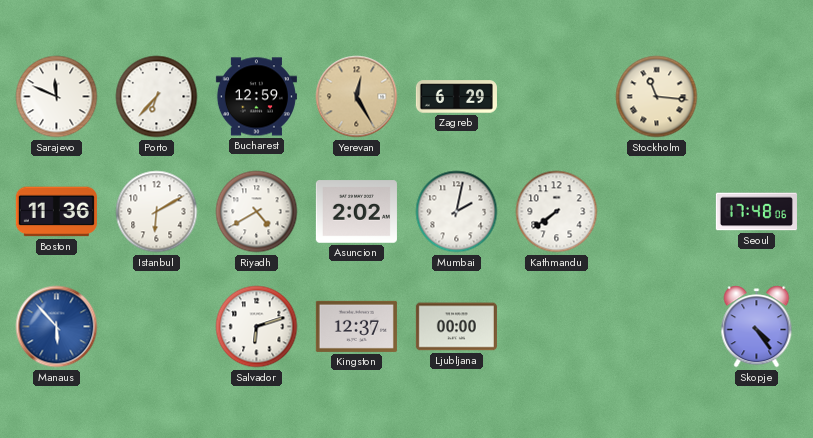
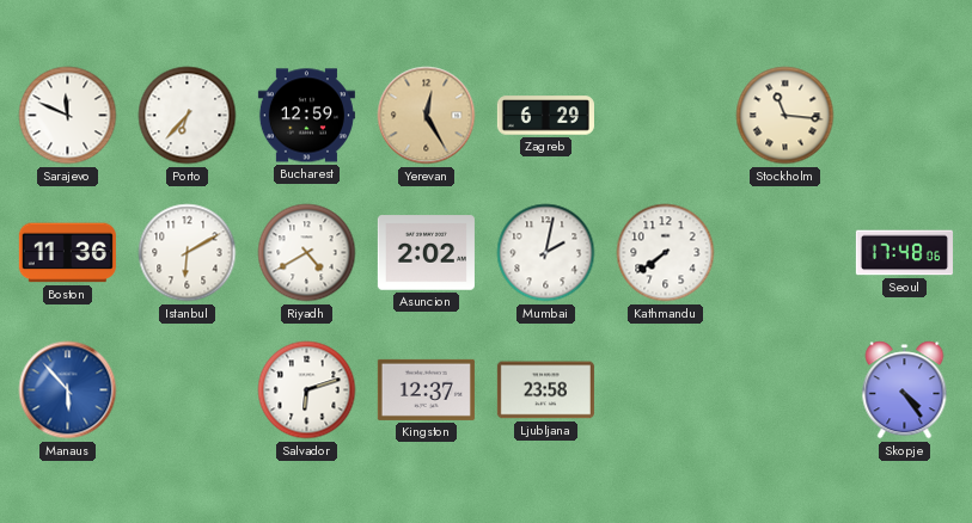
Ljubljana: 00:00 -> 23:58 (545, 390)
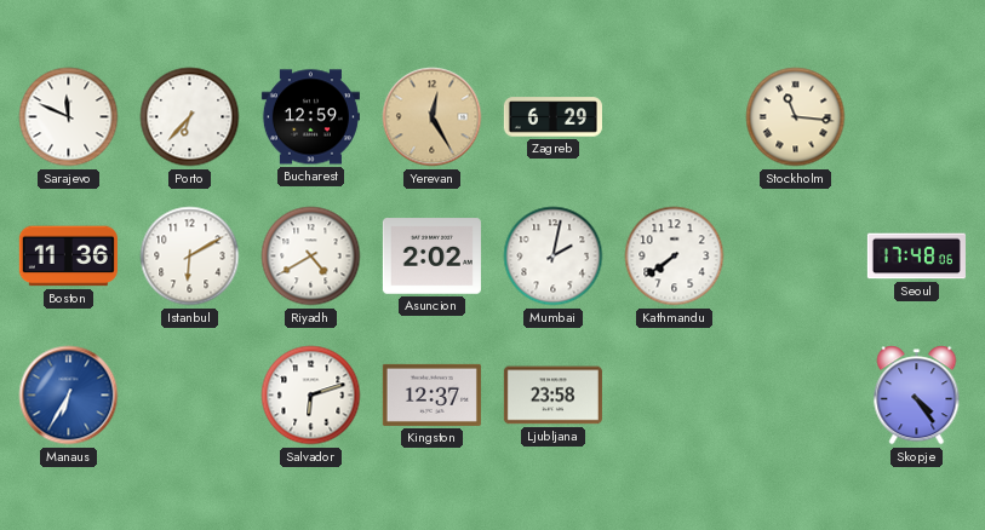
Manaus: 5:53 -> 6:35 (69, 396)
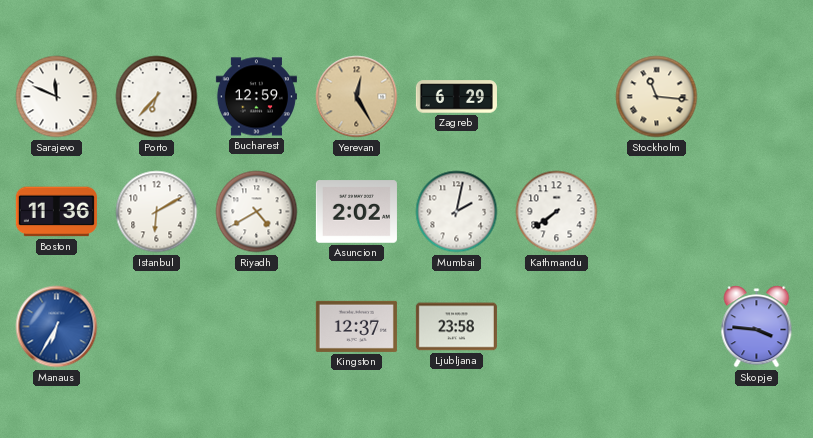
Seoul: 17:48 -> none (916, 257)
Salvador: 6:12 -> none (311, 396)
Skopje: 4:24 -> 3:46 (757, 327)
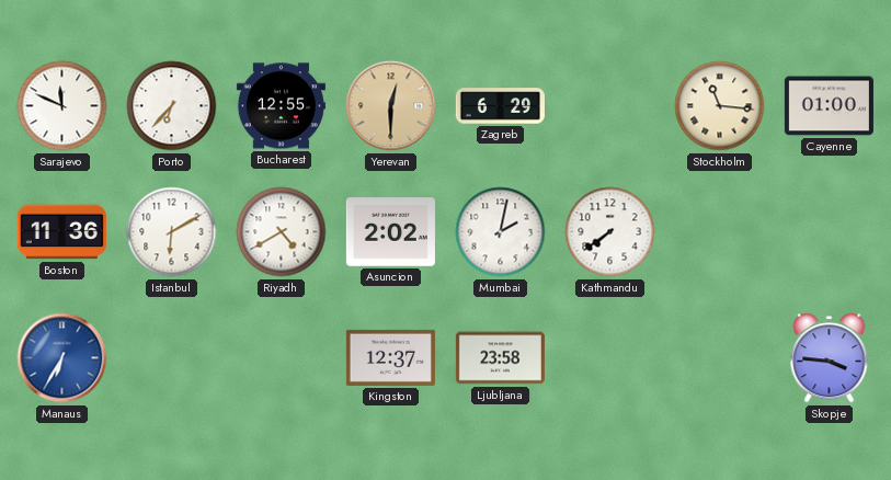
Bucharest: 12:59 -> 12:55 (281, 106)
Yerevan: 12:25 -> 12:30 (391, 106)
Cayenne: none -> 01:00 (829, 106)
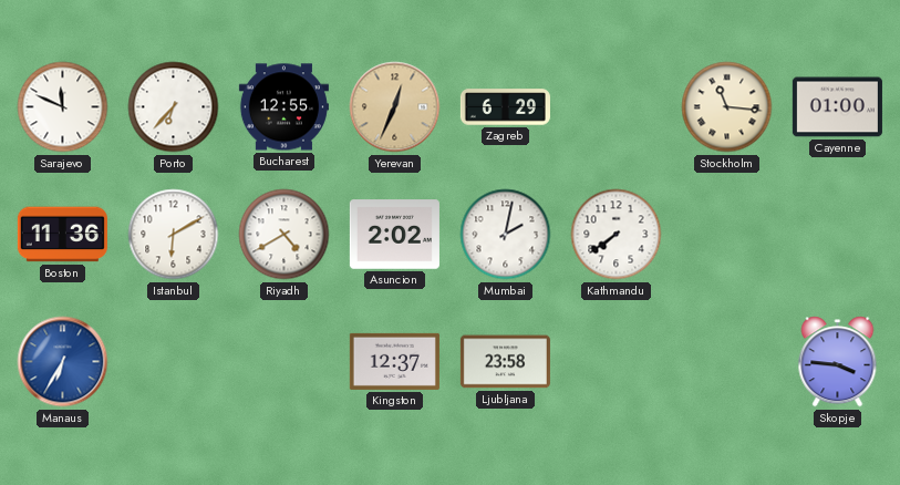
Yerevan: 12:30 -> 12:34 (395, 107)
